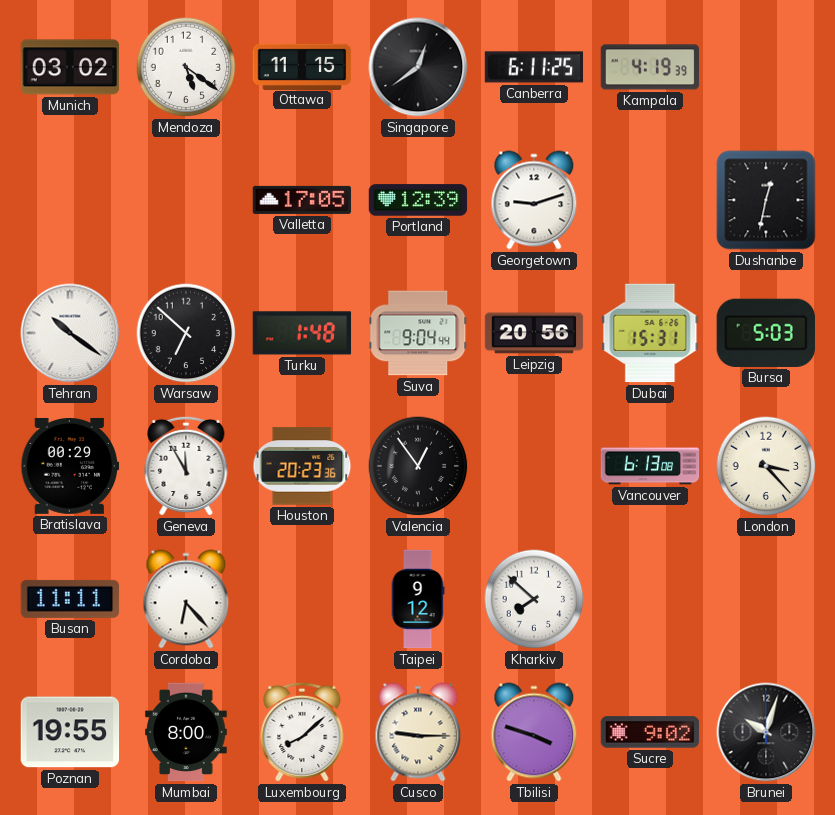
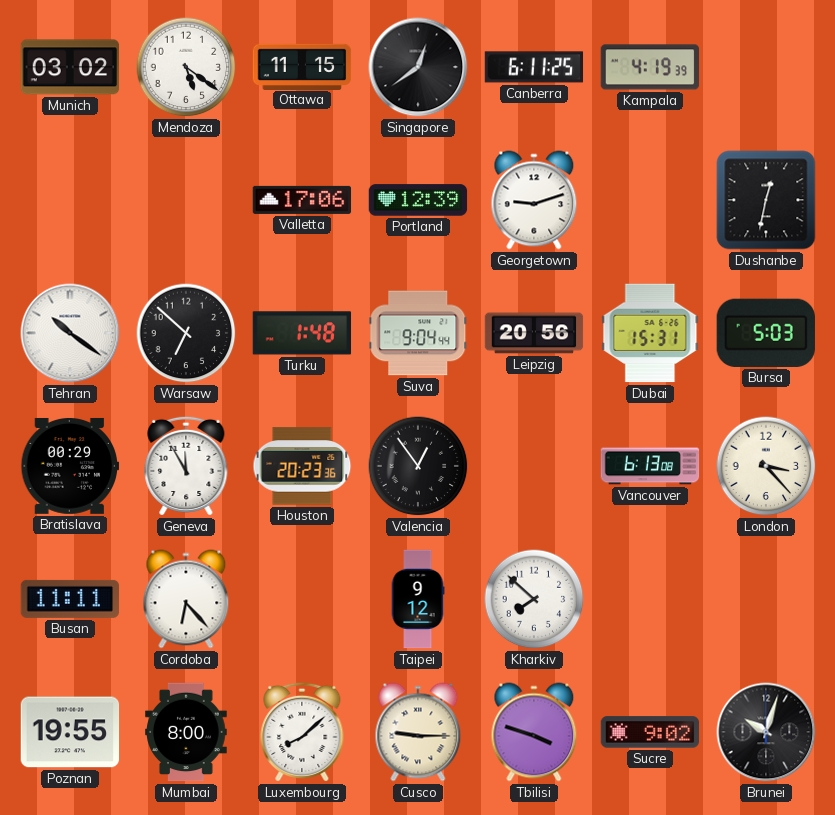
Valletta: 17:05 -> 17:06 (302, 200)
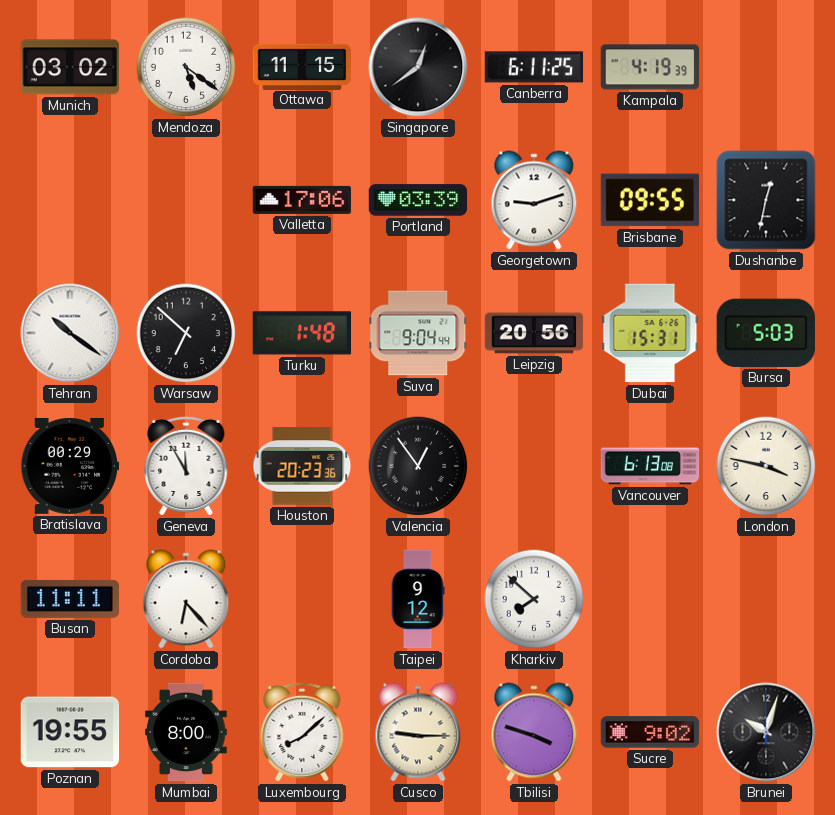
Portland: 12:39 -> 03:39 (418, 200)
Brisbane: none -> 09:55 (649, 200)
London: 3:23 -> 3:47 (766, 466)
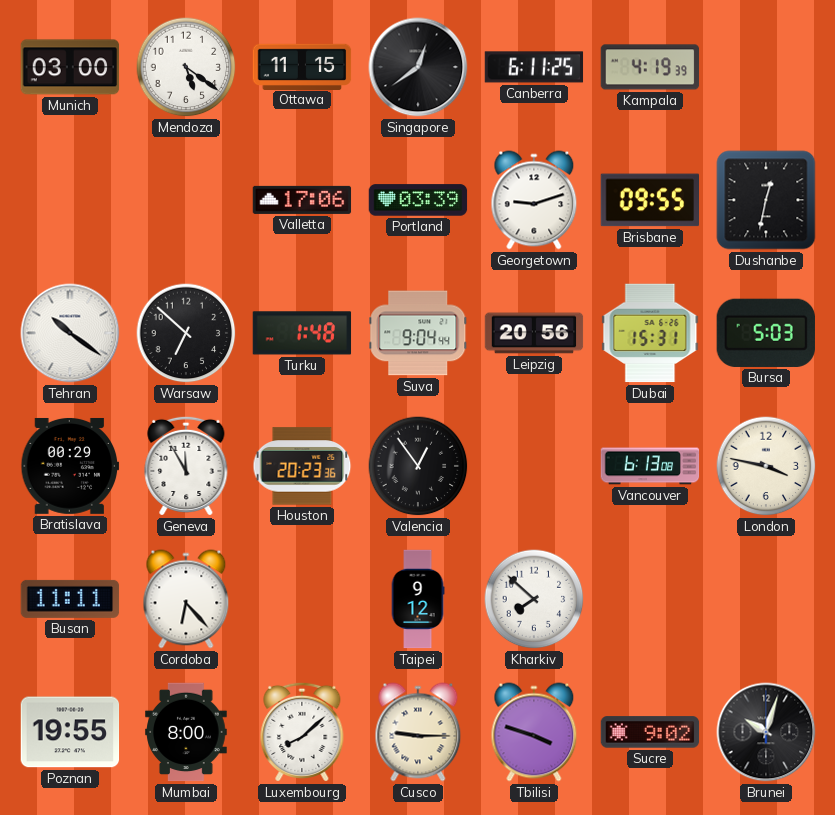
Munich: 03:02 -> 03:00 (70, 67)
